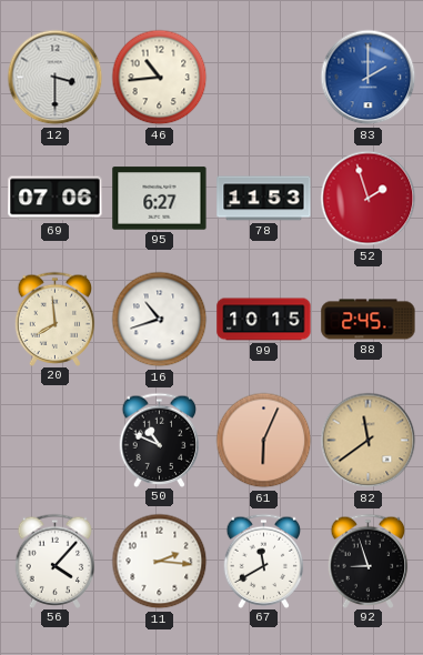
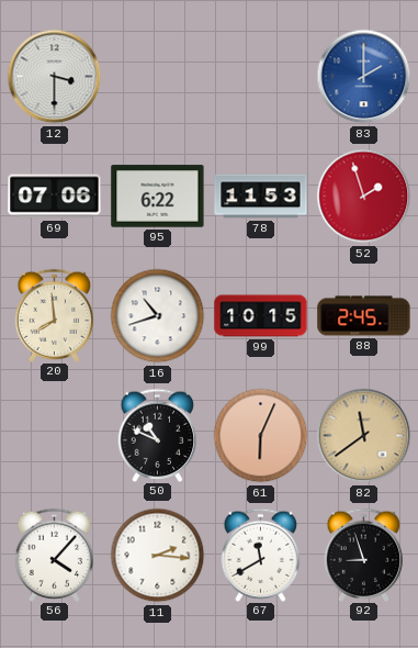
46: 10:44 -> none (160, 78)
95: 6:27 -> 6:22 (158, 197)
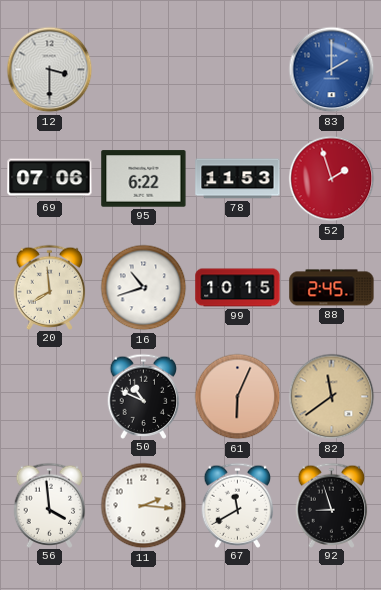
56: 4:07 -> 3:59 (50, 505)
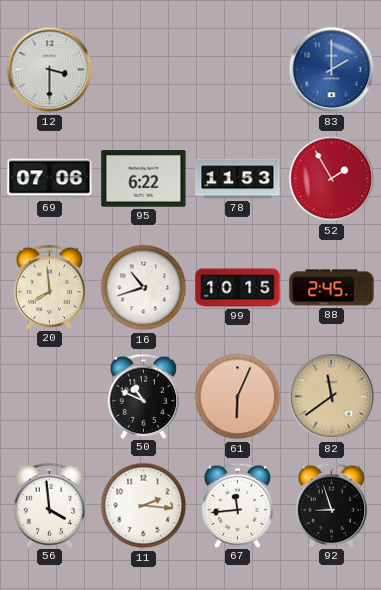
52: 1:57 -> 1:55 (332, 179)
67: 11:40 -> 11:44 (238, 505)
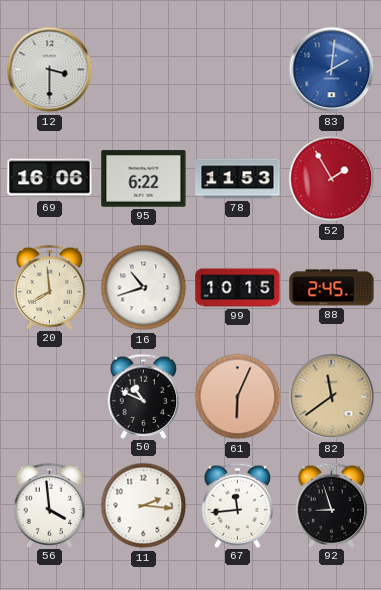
83: 2:00 -> 2:01 (332, 70)
69: 07:06 -> 16:06 (50, 179)
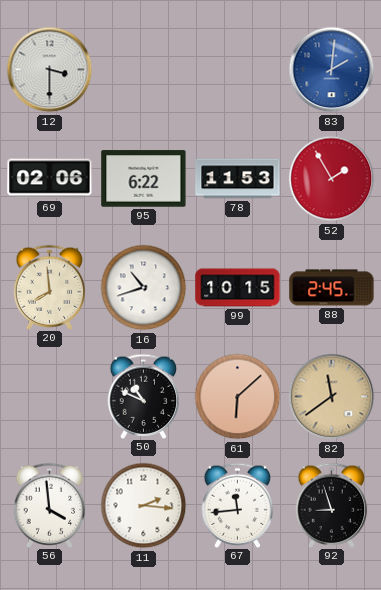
69: 16:06 -> 02:06 (50, 179)
61: 6:04 -> 6:08 (238, 397)
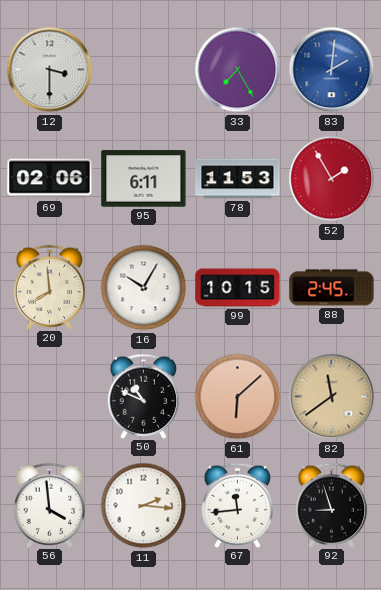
33: none -> 7:25 (238, 70)
95: 6:22 -> 6:11 (144, 179)
16: 10:42 -> 10:05 (144, 288)
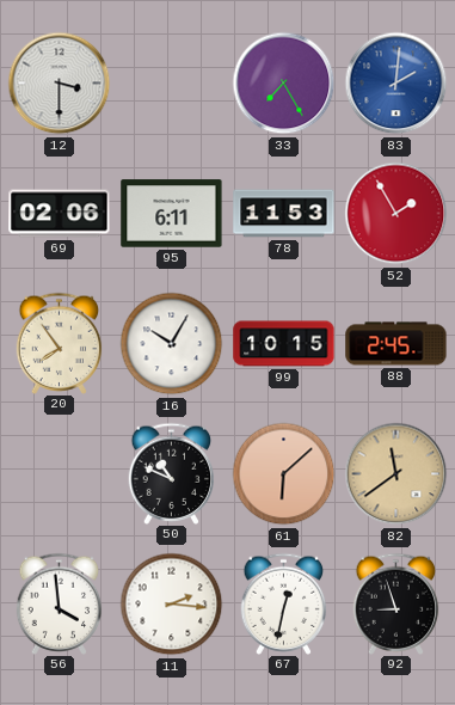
20: 7:59 -> 7:54 (60, 343)
67: 11:44 -> 12:32 (284, 603)
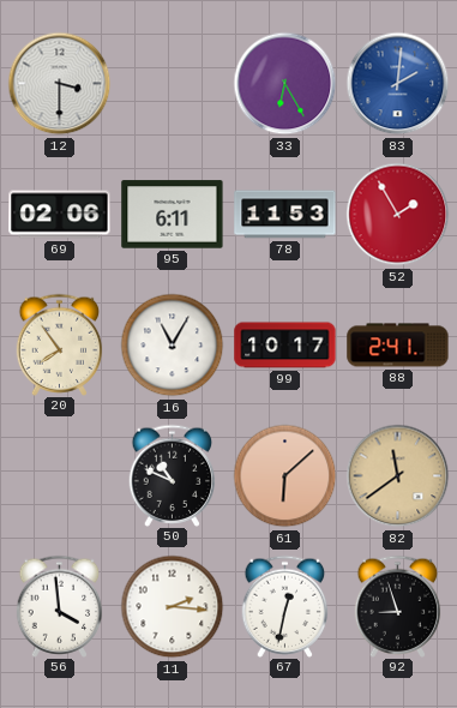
33: 7:25 -> 6:25 (285, 84)
16: 10:05 -> 11:05 (173, 346)
99: 10:15 -> 10:17 (285, 346)
88: 2:45 -> 2:41 (398, 346)
